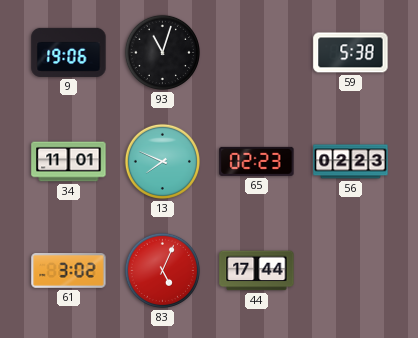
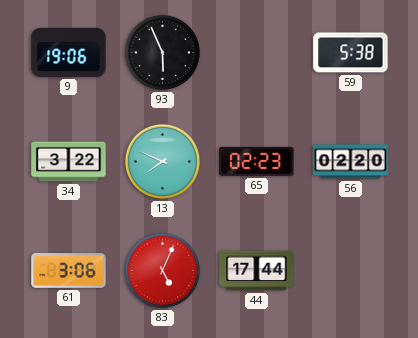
93: 11:03 -> 5:56 (162, 52)
34: 11:01 -> 3:22 (69, 162)
56: 02:23 -> 02:20 (351, 162)
61: 3:02 -> 3:06 (69, 271)
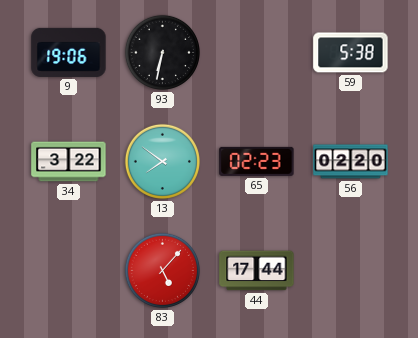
93: 5:56 -> 6:32 (162, 52)
13: 7:49 -> 7:51 (162, 161)
61: 3:06 -> none (69, 271)
83: 5:04 -> 5:07 (162, 270)
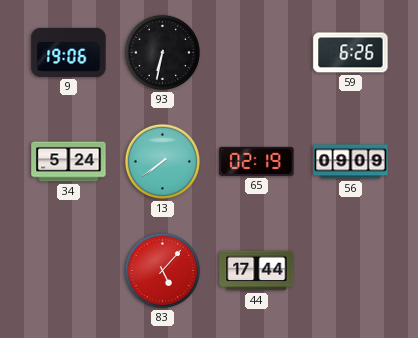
59: 5:38 -> 6:26 (351, 53)
34: 3:22 -> 5:24 (69, 162)
13: 7:51 -> 7:39 (162, 161)
65: 02:23 -> 02:19 (257, 161)
56: 02:20 -> 09:09 (351, 162)
